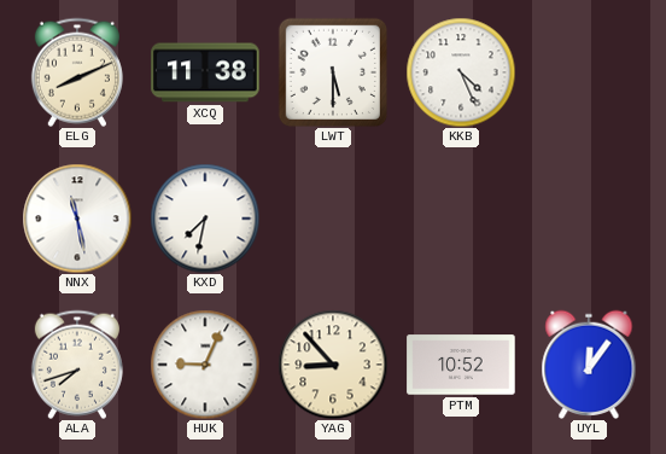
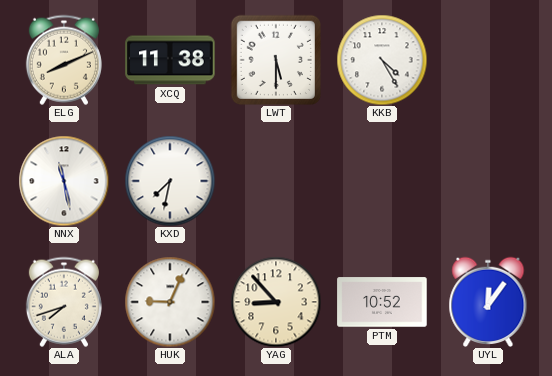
KKB: 4:26 -> 4:25 (382, 60)
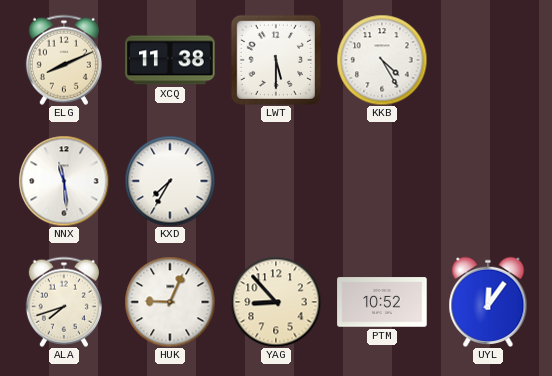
NNX: 11:28 -> 11:29 (64, 181)
KXD: 7:32 -> 7:35 (170, 181)
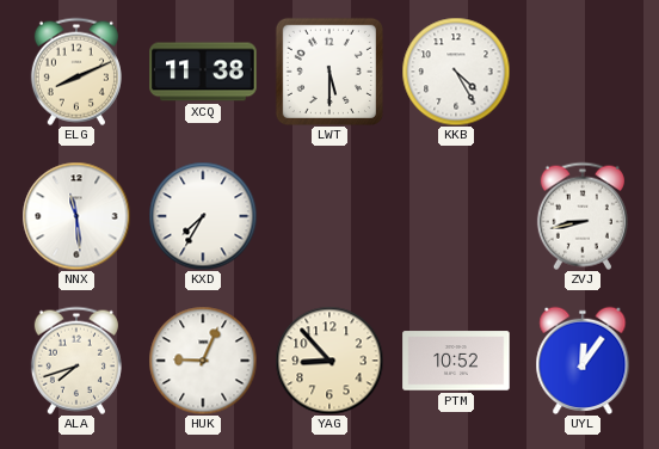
ZVJ: none -> 8:43 (583, 216)
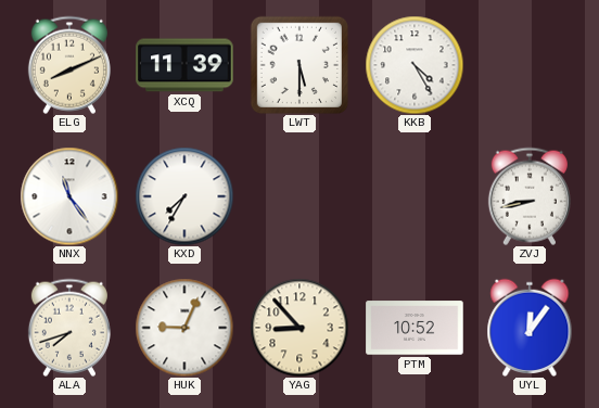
XCQ: 11:38 -> 11:39 (184, 65)
NNX: 11:29 -> 11:24 (69, 196)
